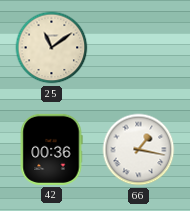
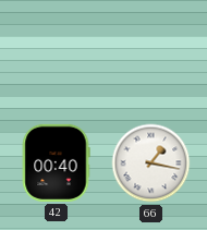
25: 11:09 -> none (52, 48)
42: 00:36 -> 00:40 (56, 162)
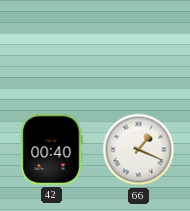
66: 1:17 -> 1:19 (139, 150)
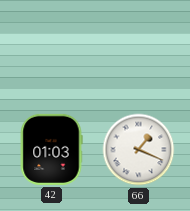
42: 00:40 -> 01:03 (51, 149)
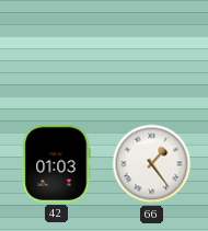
66: 1:19 -> 1:24 (152, 164)
